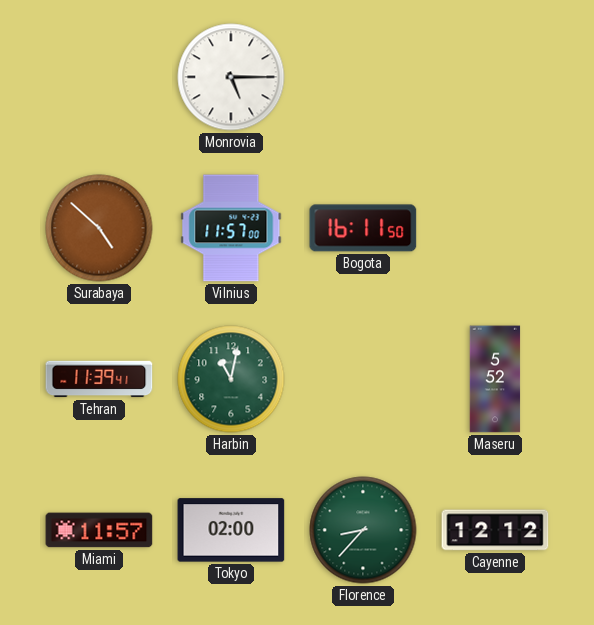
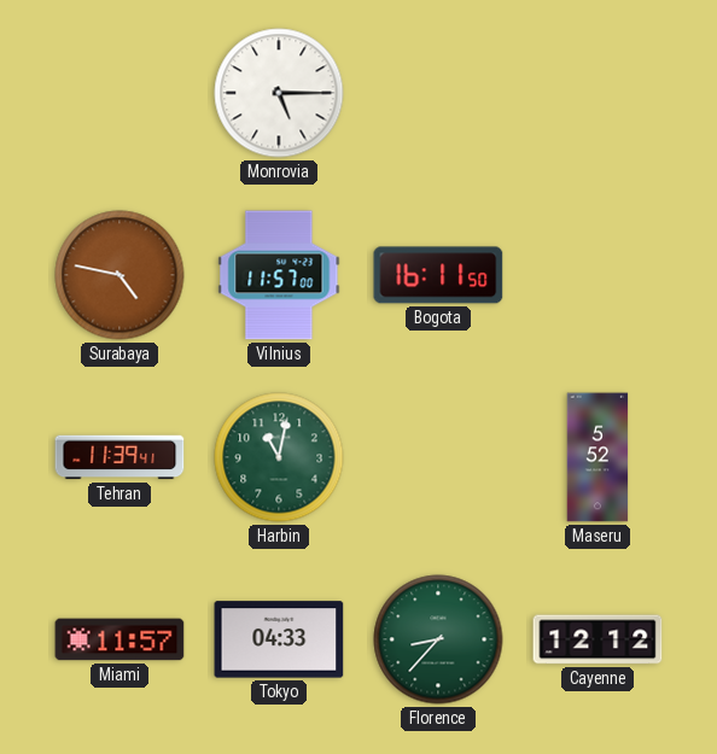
Surabaya: 4:52 -> 4:47 (119, 275)
Tokyo: 02:00 -> 04:33 (279, 639)
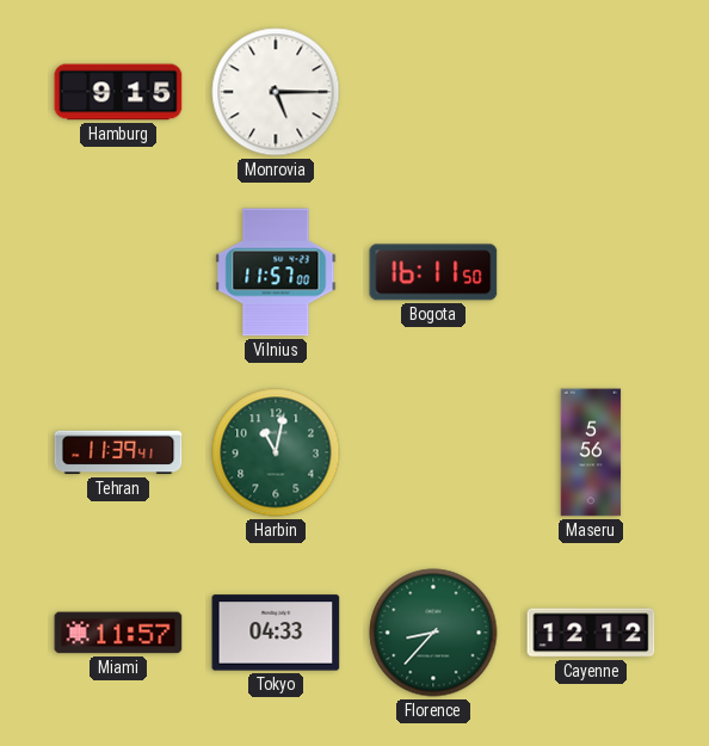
Hamburg: none -> 9:15 (118, 92)
Surabaya: 4:47 -> none (119, 275)
Maseru: 5:52 -> 5:56 (591, 452)
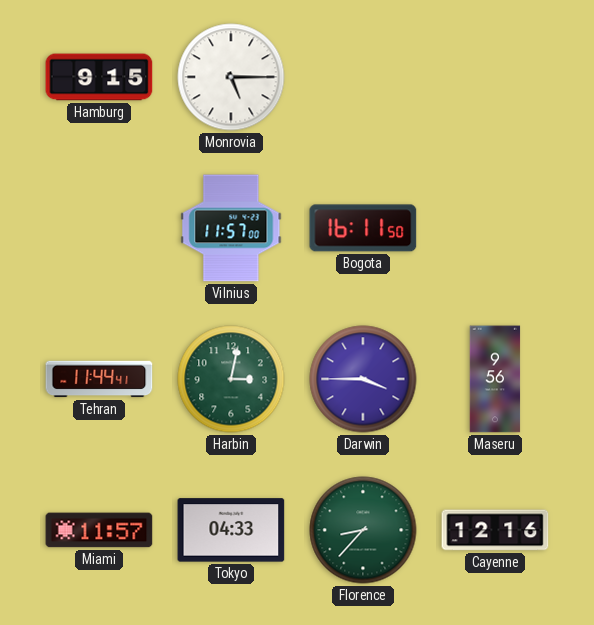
Tehran: 11:39 -> 11:44 (99, 379)
Harbin: 11:02 -> 3:02 (231, 379)
Darwin: none -> 3:45 (363, 379)
Maseru: 5:56 -> 9:56 (495, 379)
Cayenne: 12:12 -> 12:16 (495, 530)
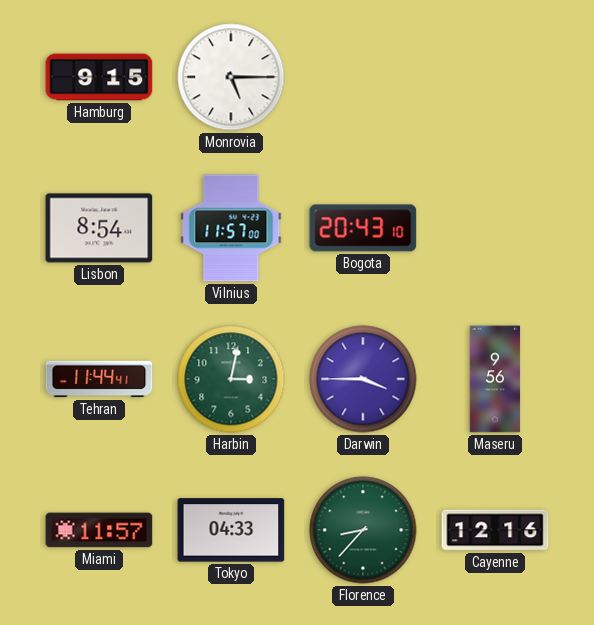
Lisbon: none -> 8:54 (99, 228)
Bogota: 16:11 -> 20:43 (363, 228)
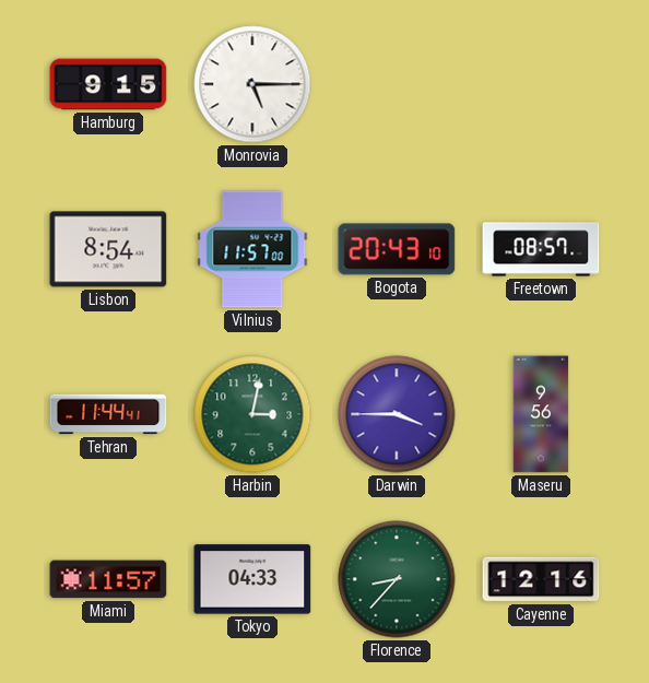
Freetown: none -> 08:57 (541, 249)
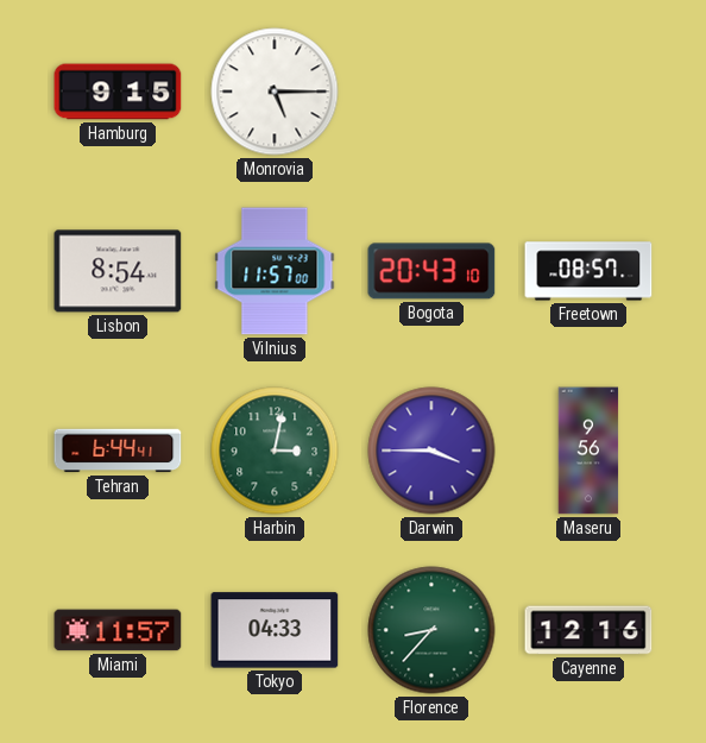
Tehran: 11:44 -> 6:44 (118, 451)
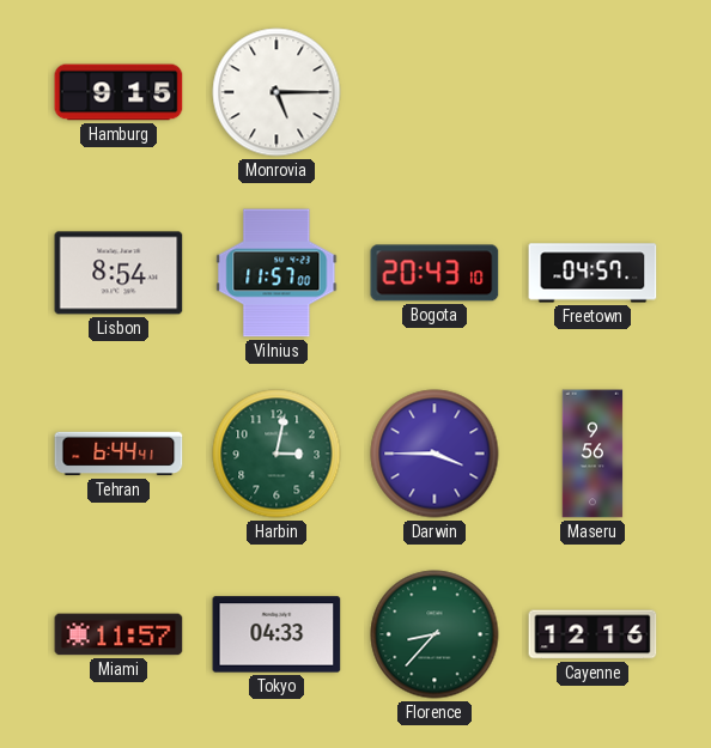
Freetown: 08:57 -> 04:57 (592, 273)
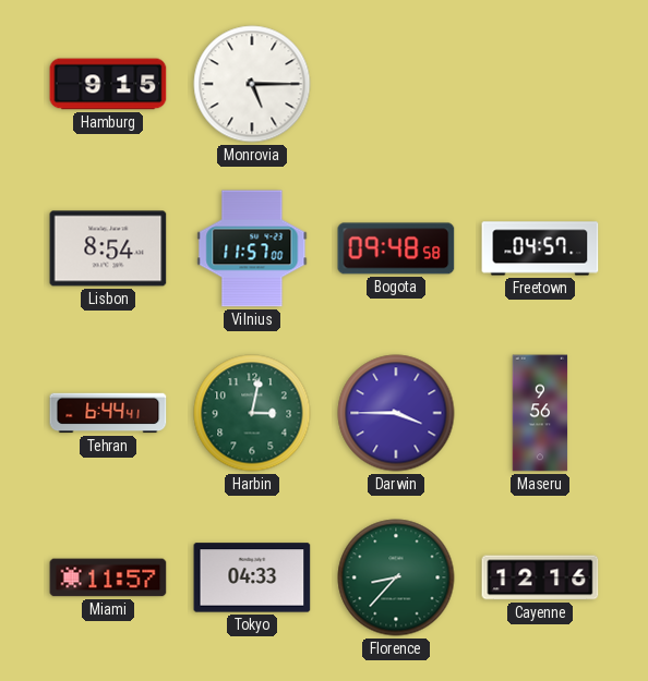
Bogota: 20:43 -> 09:48 (396, 248)
